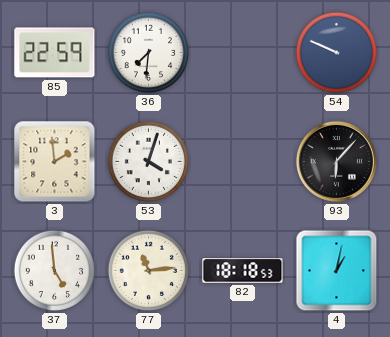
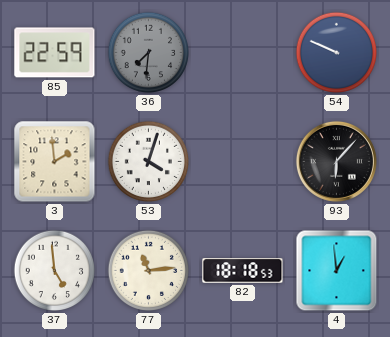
36 dial: white -> grey (149, 53)
4: 1:02 -> 12:59 (337, 271)
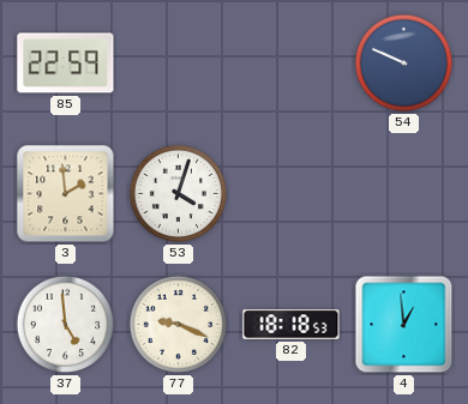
36: 7:31 -> none (149, 53)
93: 6:07 -> none (336, 161)
77: 11:14 -> 9:19 (179, 325)
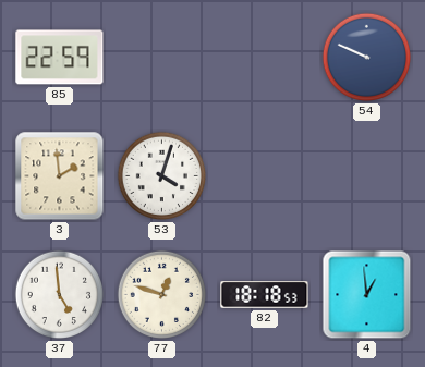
77: 9:19 -> 12:48 (162, 295)
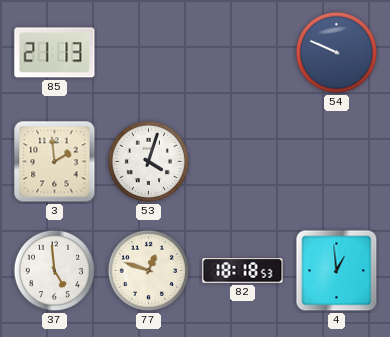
85: 22:59 -> 21:13 (55, 53)
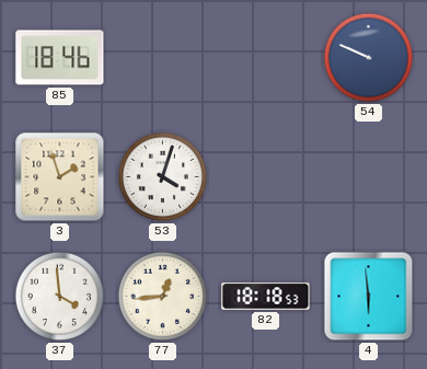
85: 21:13 -> 18:46 (60, 58)
3: 1:59 -> 1:57 (60, 177)
37: 4:59 -> 3:59 (60, 297)
77: 12:48 -> 12:44 (163, 297)
4: 12:59 -> 5:59 (369, 297)
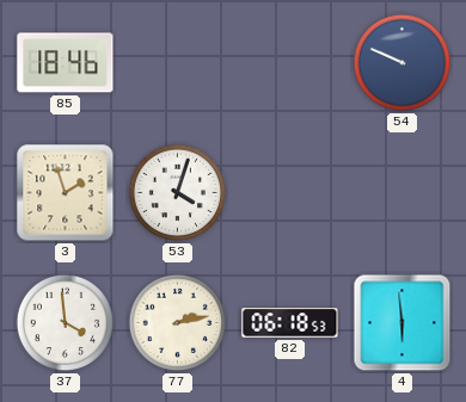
77: 12:44 -> 2:13 (178, 323)
82: 18:18 -> 06:18 (290, 323)
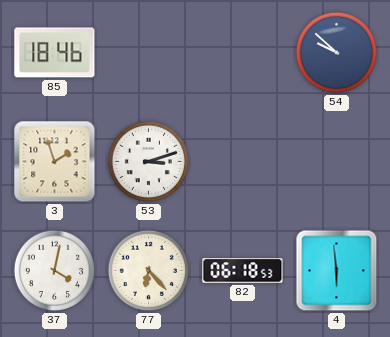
54: 9:49 -> 9:52 (337, 53)
53: 4:03 -> 3:12 (149, 162)
37: 3:59 -> 4:02 (55, 271)
77: 2:13 -> 6:23 (149, 271)
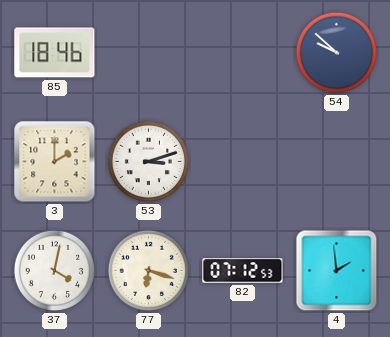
3: 1:57 -> 2:00 (55, 162)
77: 6:23 -> 6:18 (149, 271)
82: 06:18 -> 07:12 (243, 271)
4: 5:59 -> 1:59 (337, 271)
